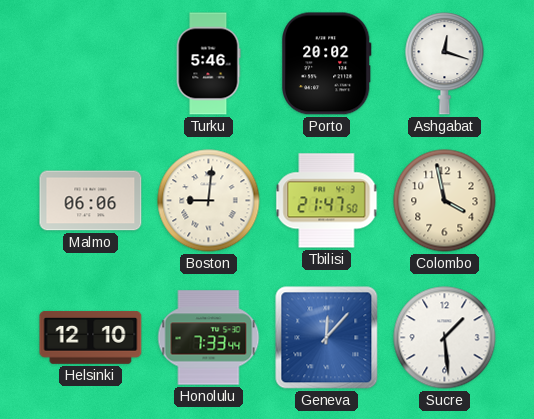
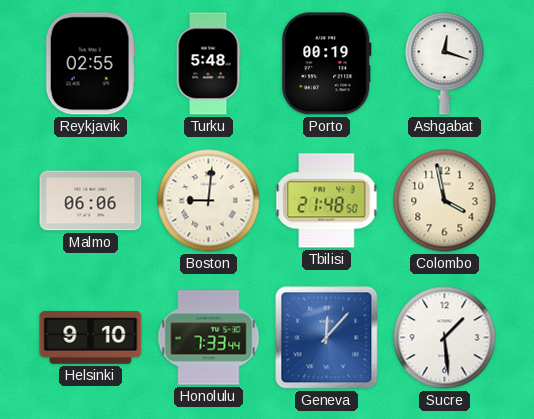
Reykjavik: none -> 02:55 (90, 64)
Turku: 5:46 -> 5:48 (208, 64)
Porto: 20:02 -> 00:19 (326, 64)
Tbilisi: 21:47 -> 21:48 (327, 201)
Helsinki: 12:10 -> 9:10 (91, 337)
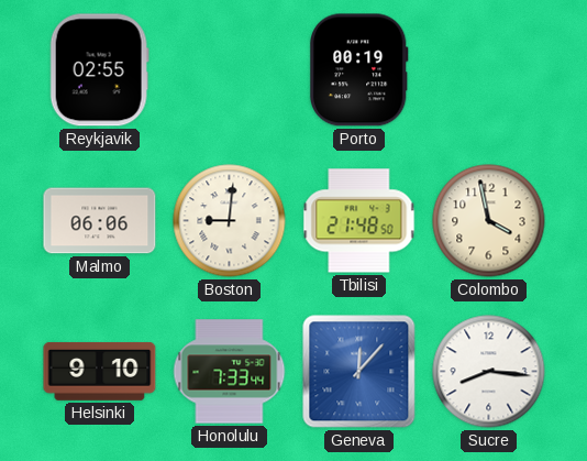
Turku: 5:48 -> none (208, 64)
Ashgabat: 12:18 -> none (445, 64)
Sucre: 1:29 -> 8:16 (489, 372)
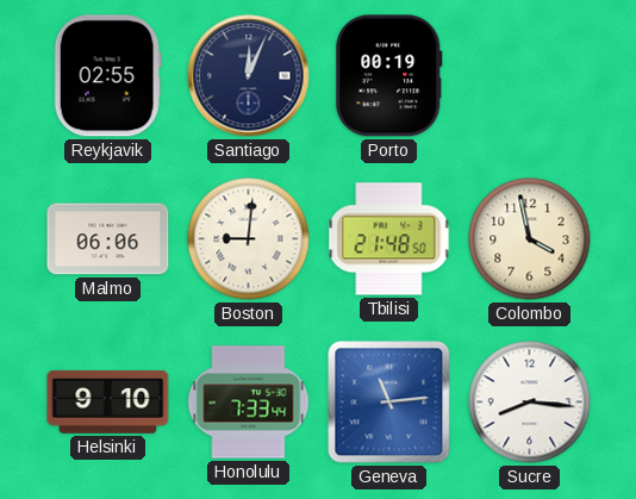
Santiago: none -> 12:04 (249, 76)
Geneva: 12:07 -> 11:14 (389, 403)
